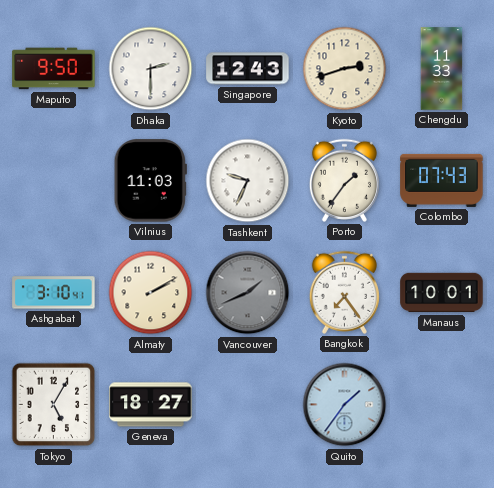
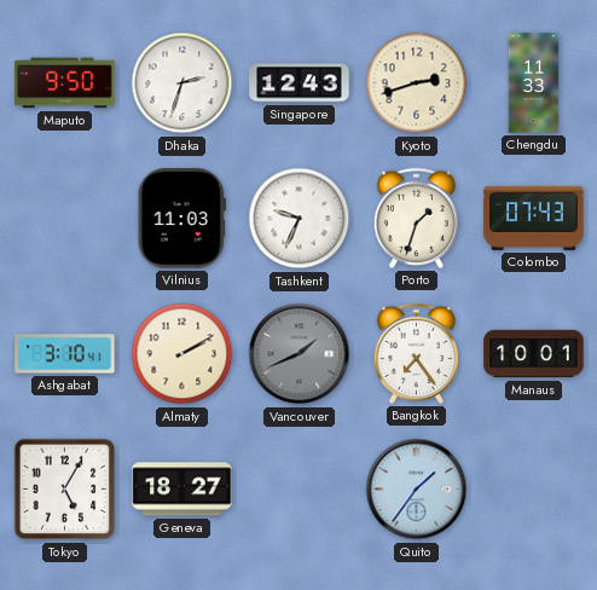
Dhaka: 2:30 -> 2:33 (182, 83)
Porto: 1:36 -> 1:33 (416, 218)
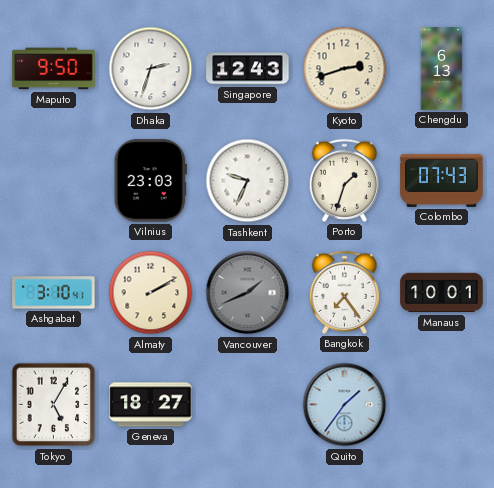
Chengdu: 11:33 -> 6:13 (442, 69)
Vilnius: 11:03 -> 23:03 (150, 181)
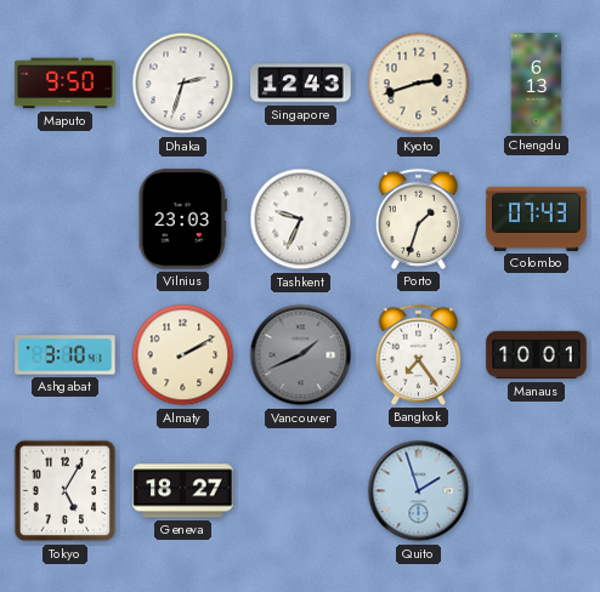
Quito: 1:36 -> 1:57 (419, 491)
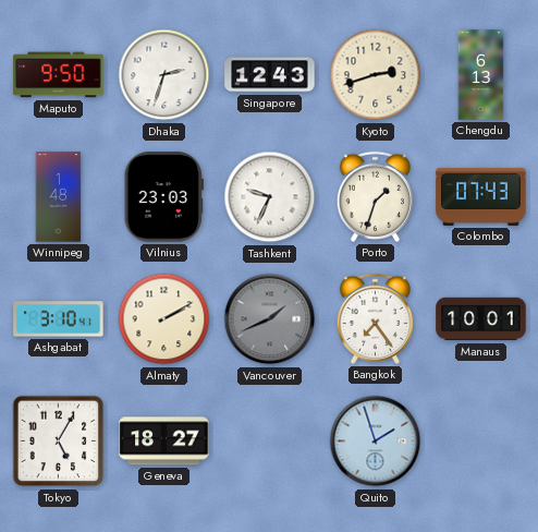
Winnipeg: none -> 1:48 (59, 197)
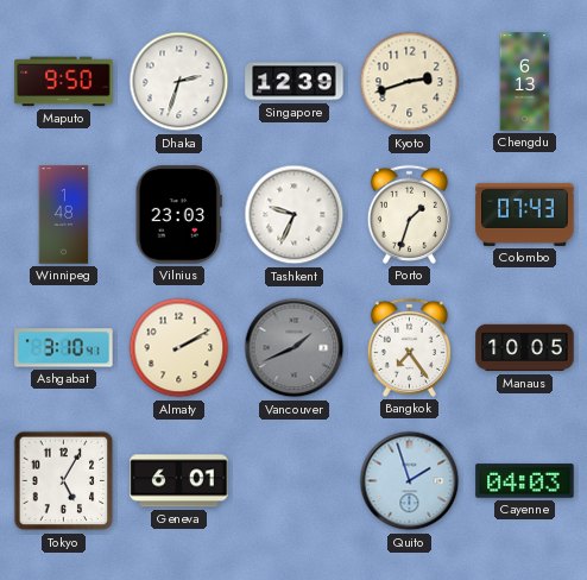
Singapore: 12:43 -> 12:39 (295, 82)
Manaus: 10:01 -> 10:05 (525, 348)
Geneva: 18:27 -> 6:01 (179, 481)
Cayenne: none -> 04:03 (525, 481)
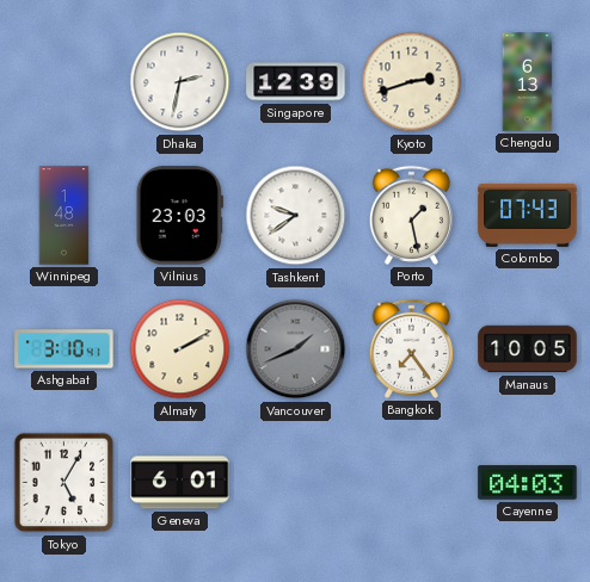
Maputo: 9:50 -> none (64, 82)
Dhaka: 2:33 -> 2:32 (180, 82)
Tashkent: 9:34 -> 9:39 (296, 216)
Porto: 1:33 -> 1:28 (411, 215)
Quito: 1:57 -> none (410, 481)
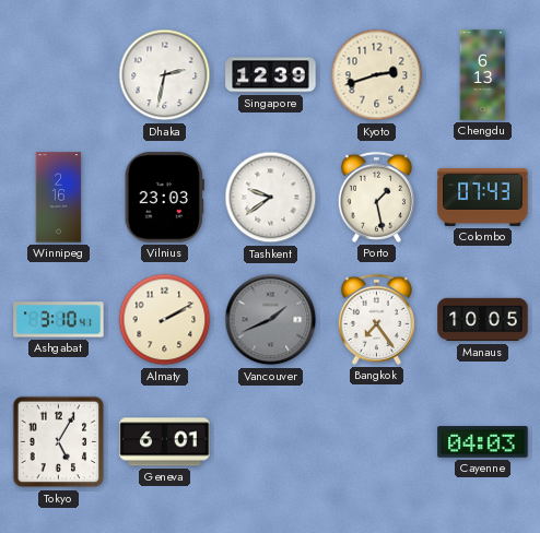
Winnipeg: 1:48 -> 2:16 (59, 198)
